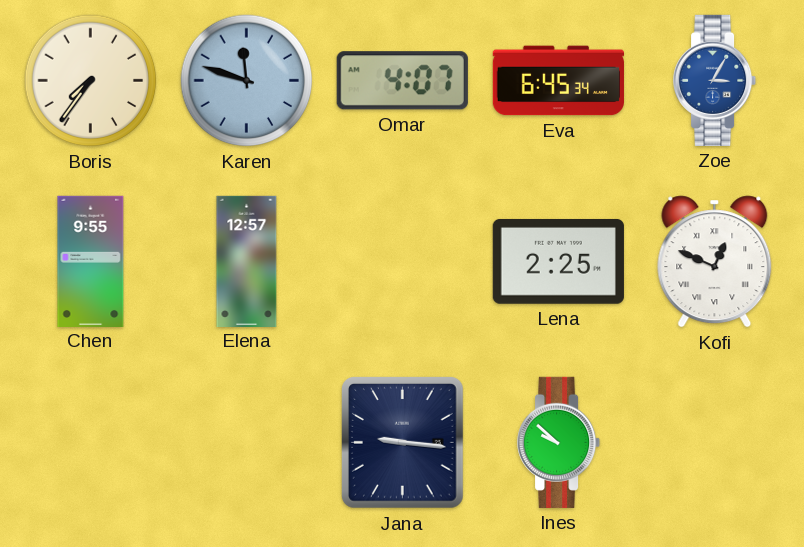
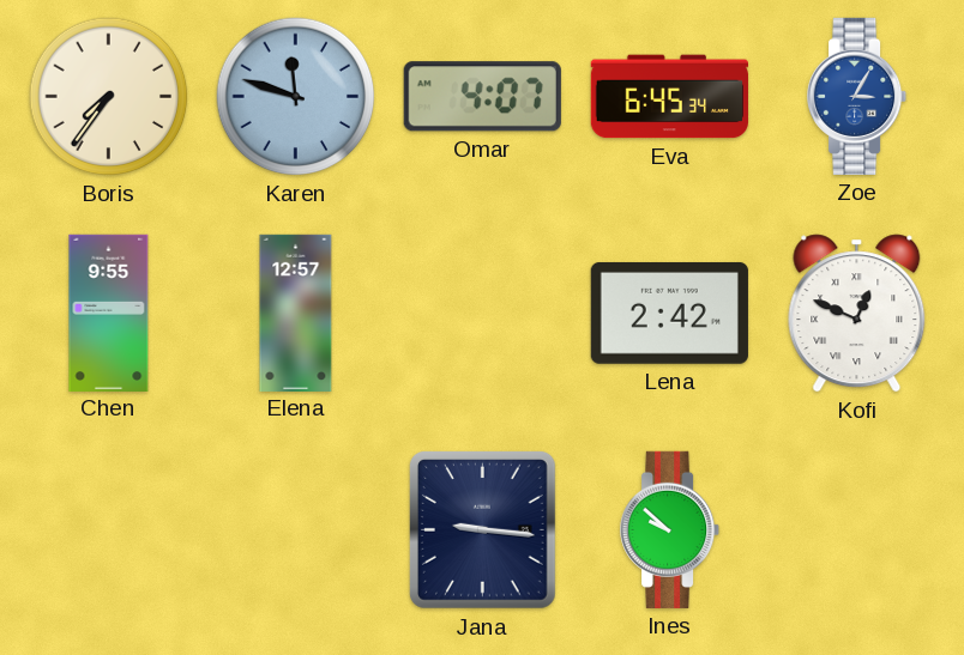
Lena: 2:25 -> 2:42 (669, 313)
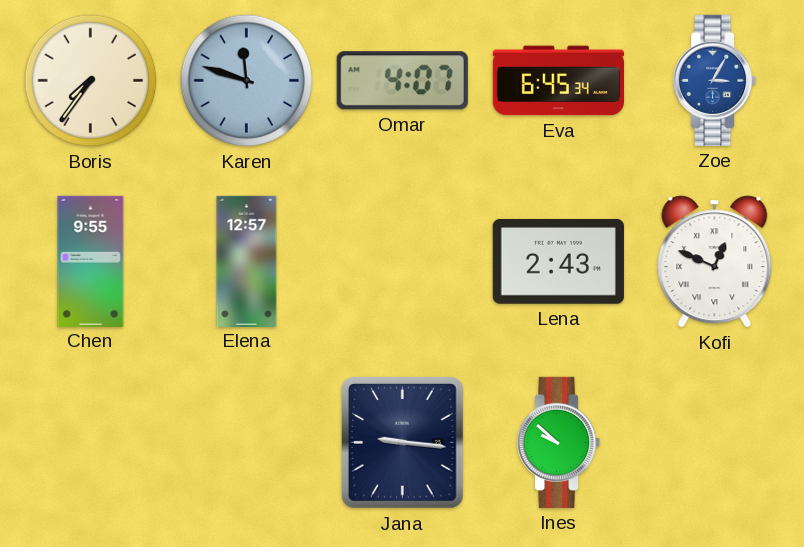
Lena: 2:42 -> 2:43 (558, 261)
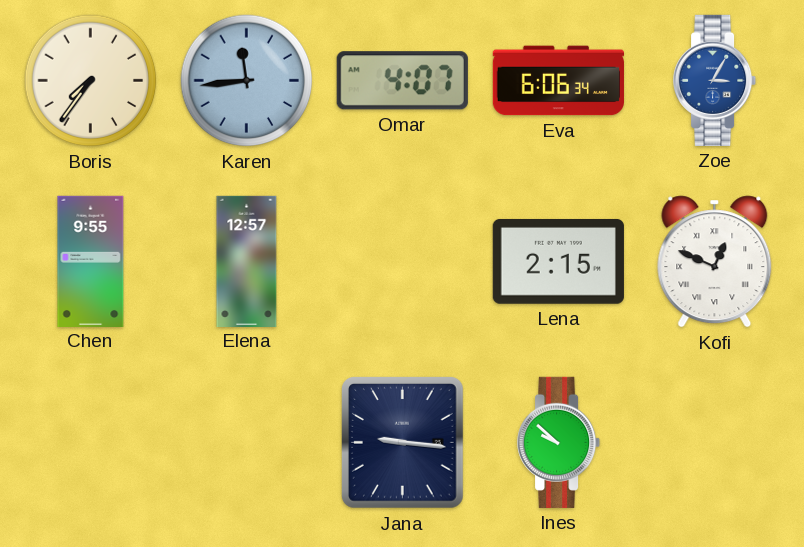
Karen: 11:48 -> 11:44 (247, 81)
Eva: 6:45 -> 6:06 (558, 81)
Lena: 2:43 -> 2:15 (558, 261)
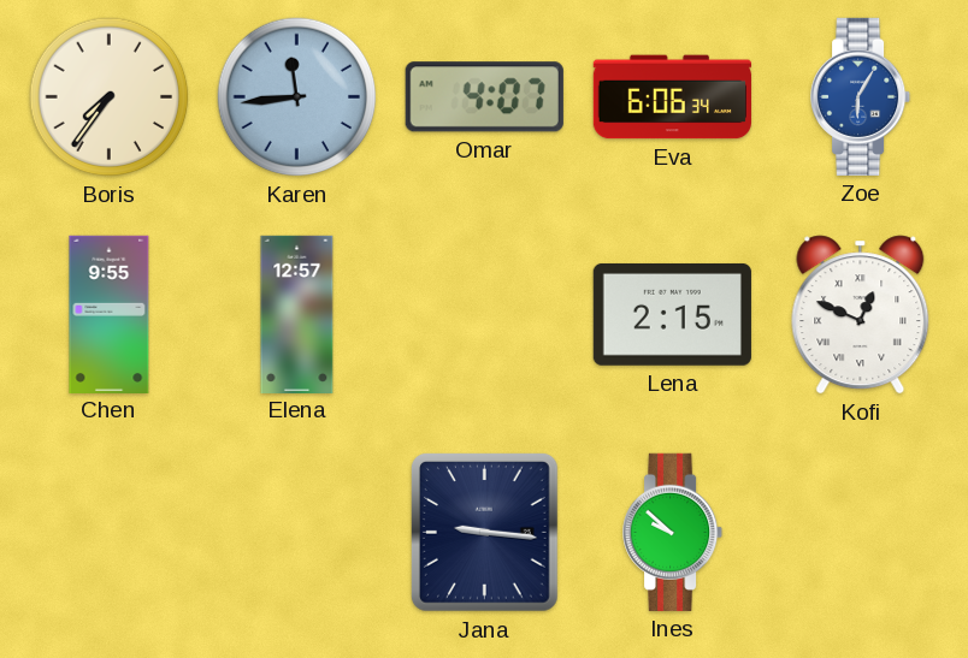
Zoe: 3:05 -> 6:05 (861, 96)
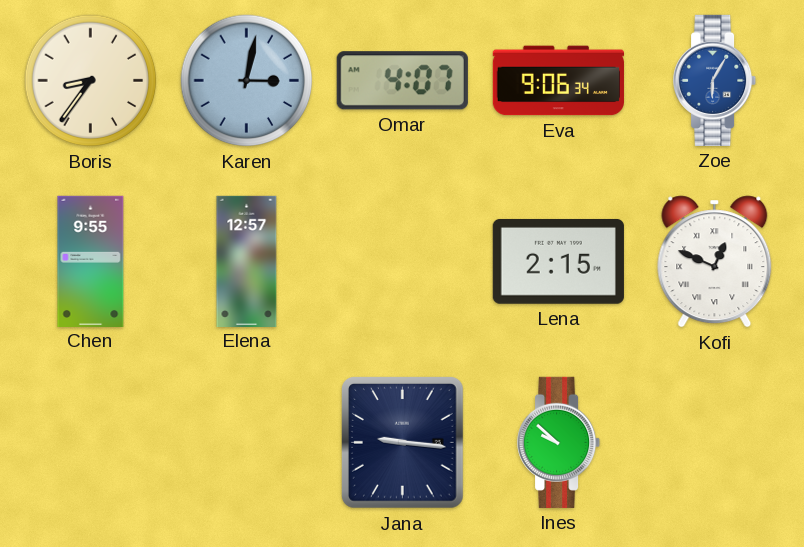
Boris: 7:36 -> 8:36 (91, 81)
Karen: 11:44 -> 3:02 (247, 81)
Eva: 6:06 -> 9:06 (558, 81)
